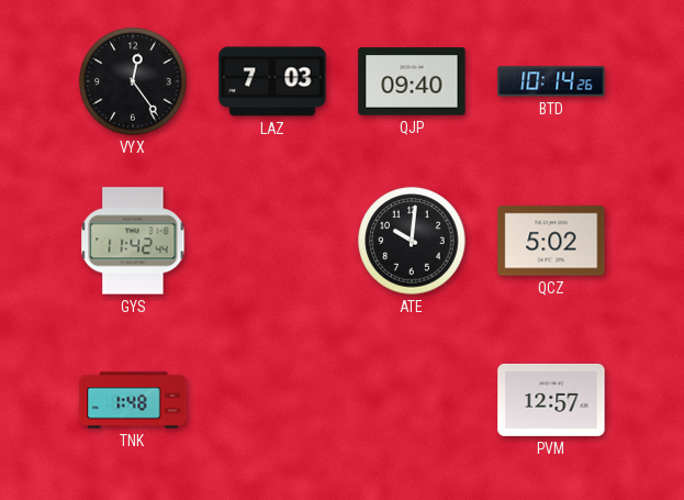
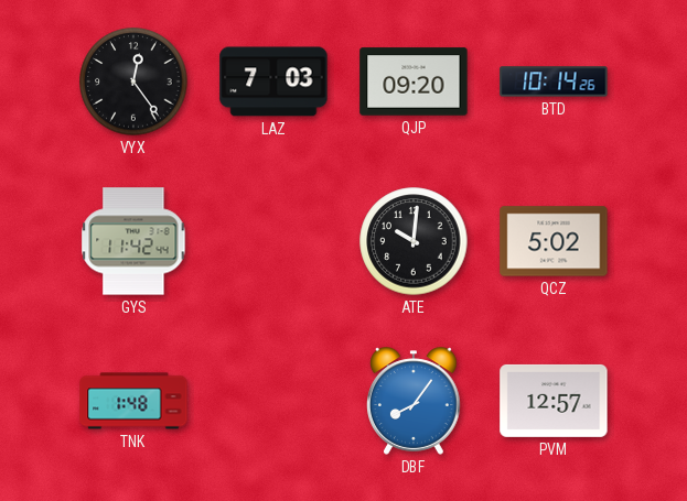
QJP: 09:40 -> 09:20 (414, 81)
DBF: none -> 8:06 (415, 401)
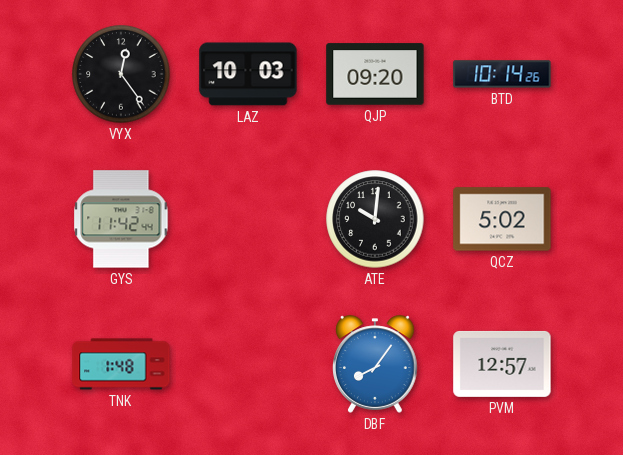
LAZ: 7:03 -> 10:03 (248, 74)
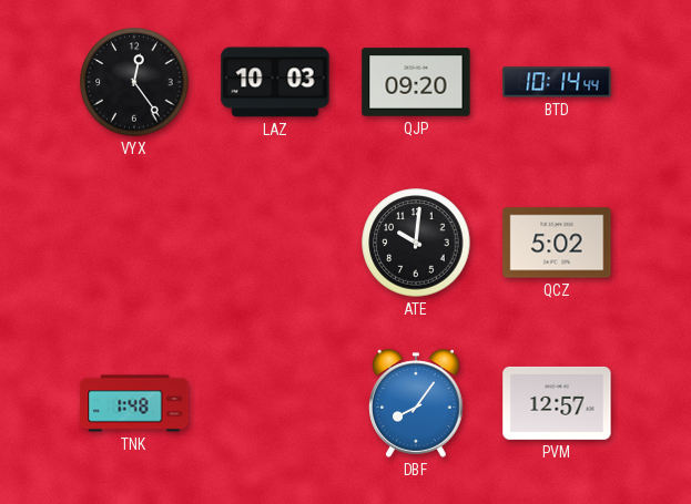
BTD: 10:14:26 -> 10:14:44 (557, 82)
GYS: 11:42 -> none (121, 219)
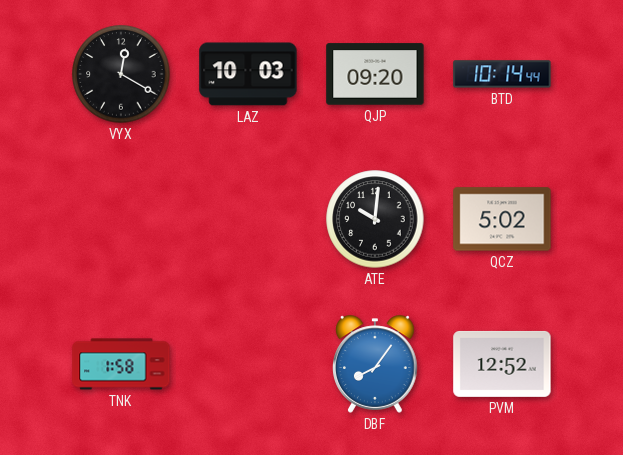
VYX: 12:24 -> 12:20 (121, 74)
TNK: 1:48 -> 1:58 (121, 364)
PVM: 12:57 -> 12:52 (502, 364)
